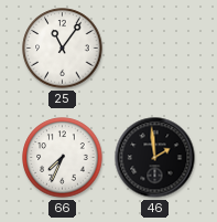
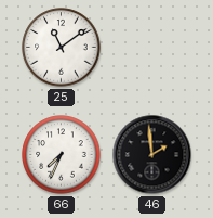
25: 11:06 -> 11:09 (62, 48)
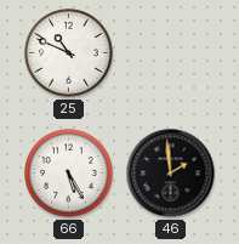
25: 11:09 -> 10:49 (69, 53)
66: 7:34 -> 5:25 (69, 174)
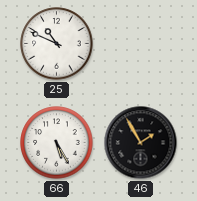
46: 1:59 -> 1:55 (141, 143)
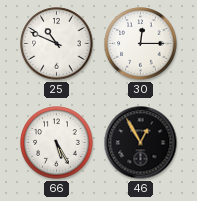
30: none -> 12:15 (141, 44)
46: 1:55 -> 12:55 (141, 143)
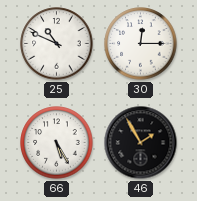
46: 12:55 -> 1:55 (141, 143)
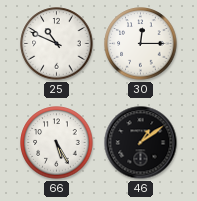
46: 1:55 -> 1:09 (141, 143)
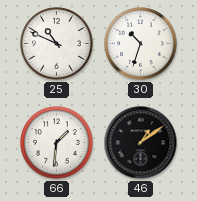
30: 12:15 -> 10:33 (141, 44)
66: 5:25 -> 1:31 (57, 143)
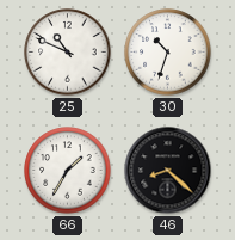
66: 1:31 -> 1:35 (68, 171)
46: 1:09 -> 8:22 (168, 171)
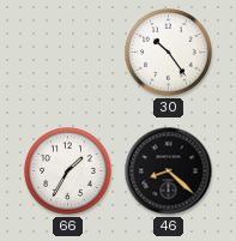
25: 10:49 -> none (68, 53)
30: 10:33 -> 10:24 (169, 53)
